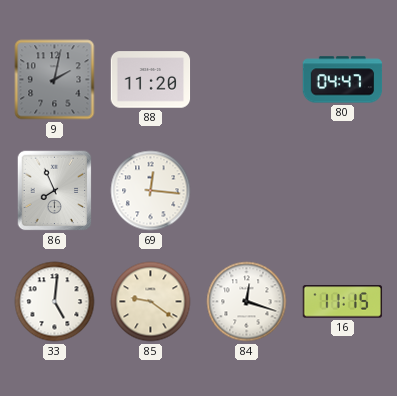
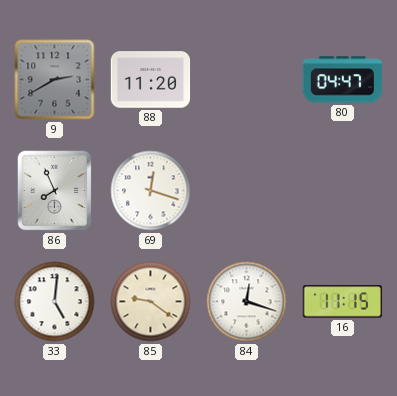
9: 2:02 -> 2:40 (55, 80)
69: 12:16 -> 12:18 (151, 191)
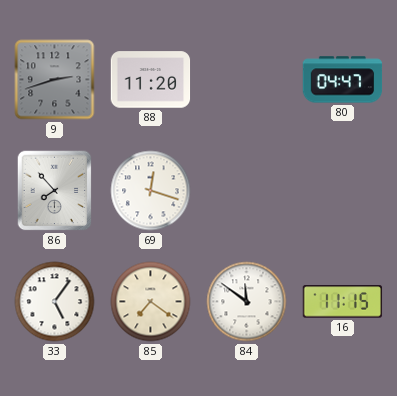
9: 2:40 -> 2:42 (55, 80)
86: 7:56 -> 7:53 (55, 191)
33: 5:01 -> 5:06 (55, 302)
85: 9:21 -> 7:21 (151, 302)
84: 12:18 -> 11:51 (247, 302)
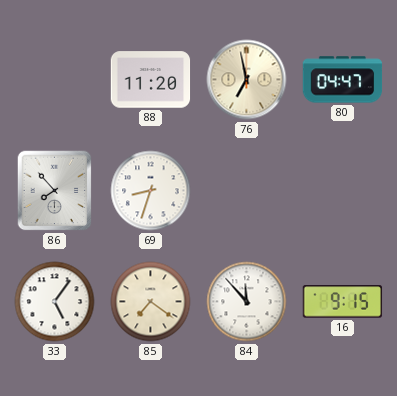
9: 2:42 -> none (55, 80)
76: none -> 6:58 (247, 80)
69: 12:18 -> 8:33 (151, 191)
84: 11:51 -> 11:53 (247, 302)
16: 11:15 -> 9:15 (343, 302)
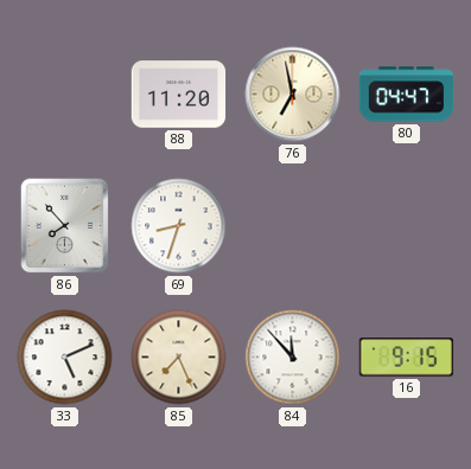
33: 5:06 -> 5:11 (65, 358)
85: 7:21 -> 7:26 (179, 358)
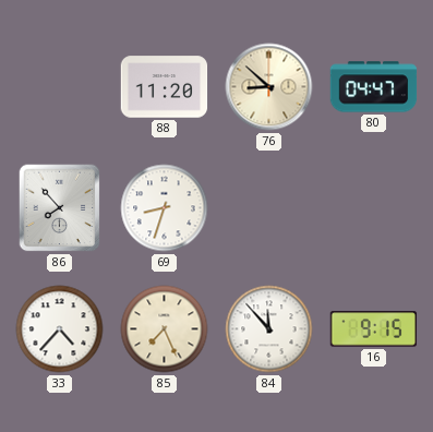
76: 6:58 -> 8:52 (269, 87)
33: 5:11 -> 4:37 (60, 329)
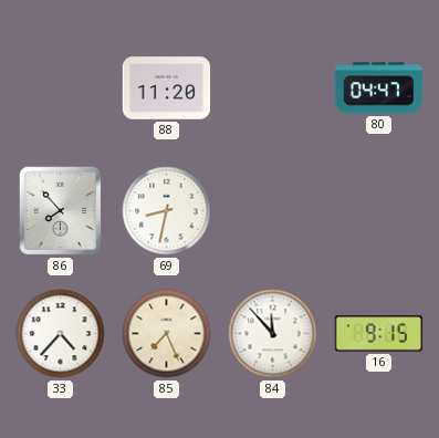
76: 8:52 -> none (269, 87)
69: 8:33 -> 8:32 (167, 211)
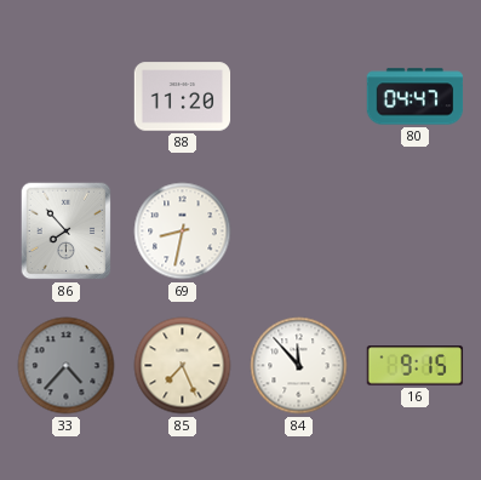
33 dial: white -> grey (67, 366)
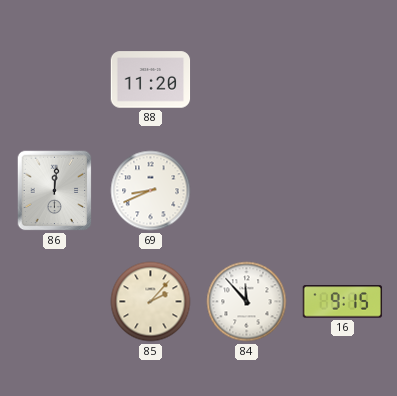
80: 04:47 -> none (416, 97)
86: 7:53 -> 12:01 (55, 191)
69: 8:32 -> 8:41 (151, 191)
33: 4:37 -> none (67, 366)
85: 7:26 -> 2:07 (151, 302)
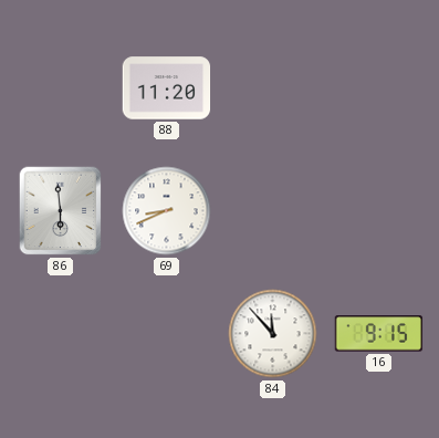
86: 12:01 -> 5:59 (61, 211)
85: 2:07 -> none (151, 302)
